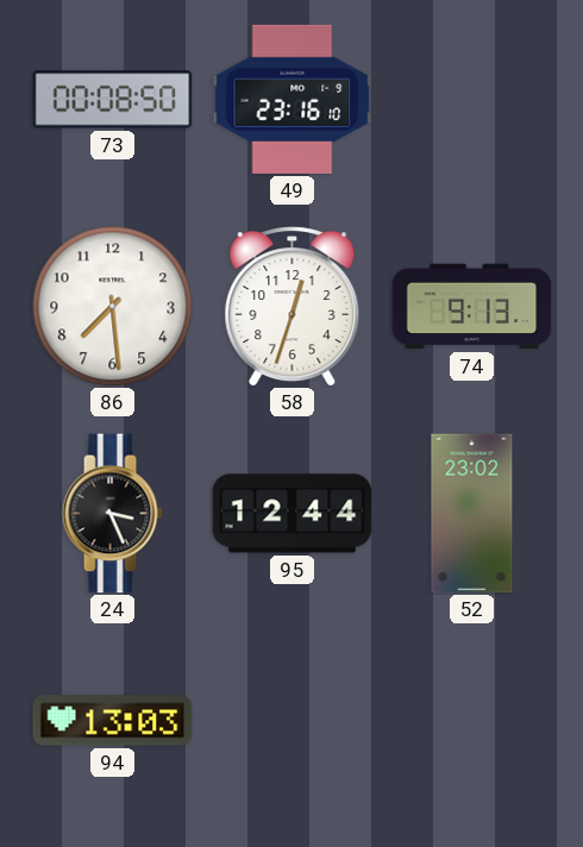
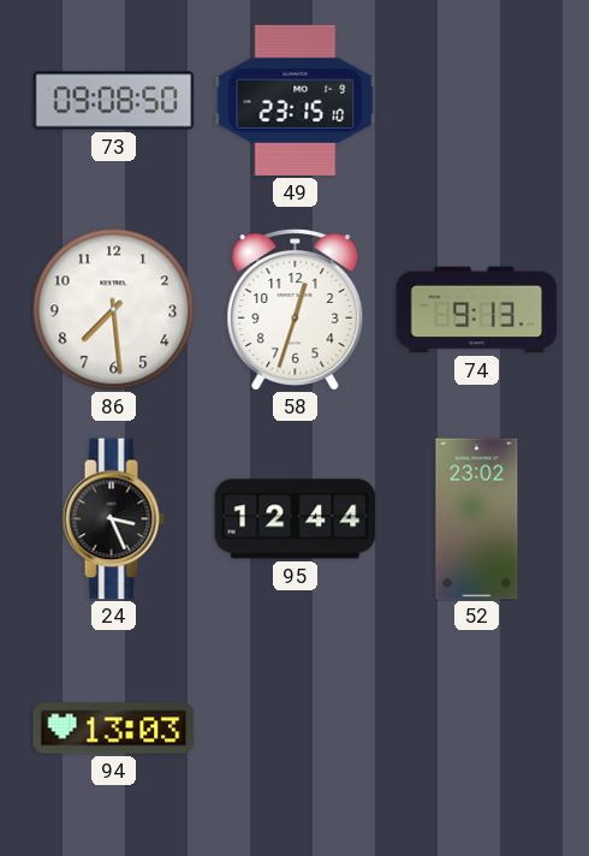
73: 00:08 -> 09:08 (114, 101)
49: 23:16 -> 23:15 (296, 100)
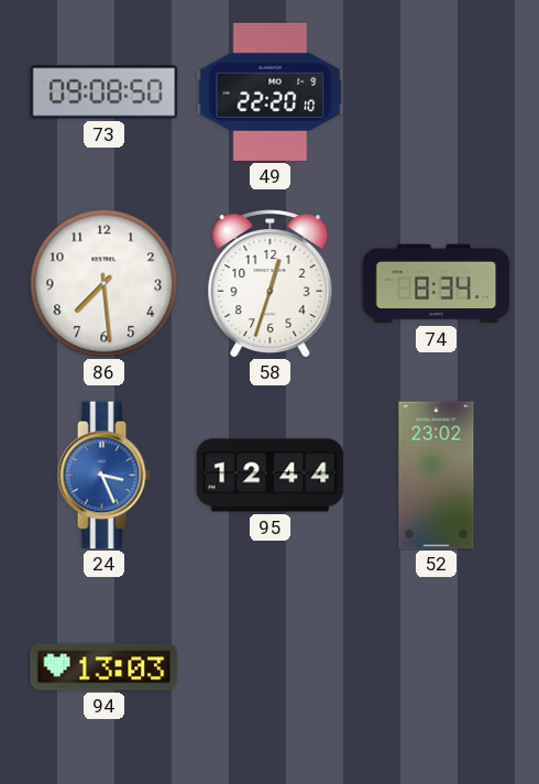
49: 23:15 -> 22:20 (271, 91)
74: 9:13 -> 8:34 (437, 284)
24 dial: black -> blue (103, 476)
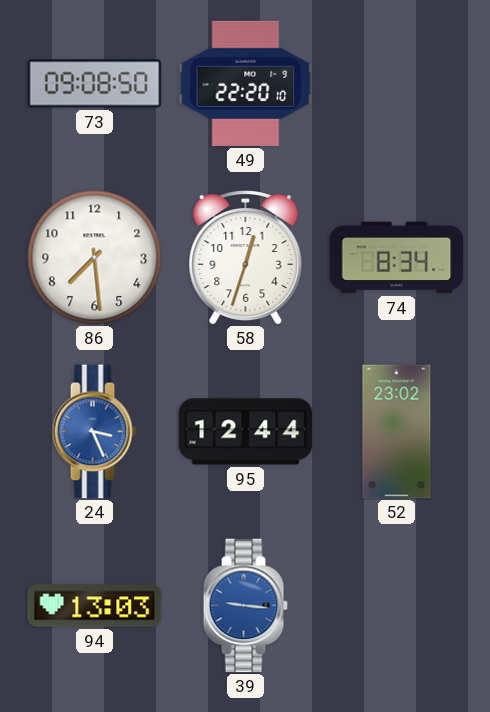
39: none -> 9:16 (245, 606)
